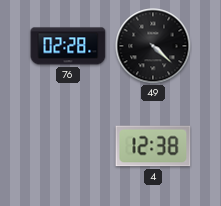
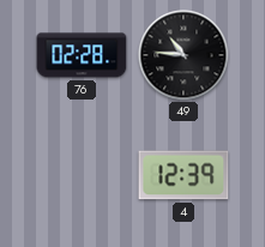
49: 4:22 -> 10:46 (183, 55)
4: 12:38 -> 12:39 (183, 175)
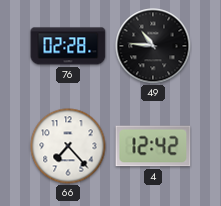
66: none -> 7:23 (68, 146)
4: 12:39 -> 12:42 (153, 146)
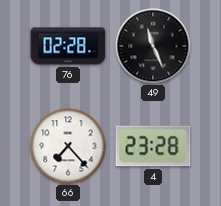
49: 10:46 -> 11:26 (153, 46)
4: 12:42 -> 23:28 (153, 146)
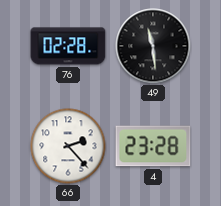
49: 11:26 -> 11:29 (153, 46)
66: 7:23 -> 2:23 (68, 146)
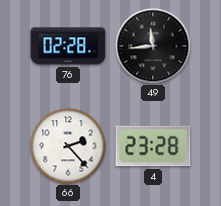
49: 11:29 -> 11:44 (153, 46)
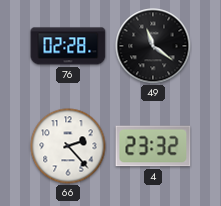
49: 11:44 -> 11:21 (153, 46)
4: 23:28 -> 23:32 (153, 146)
